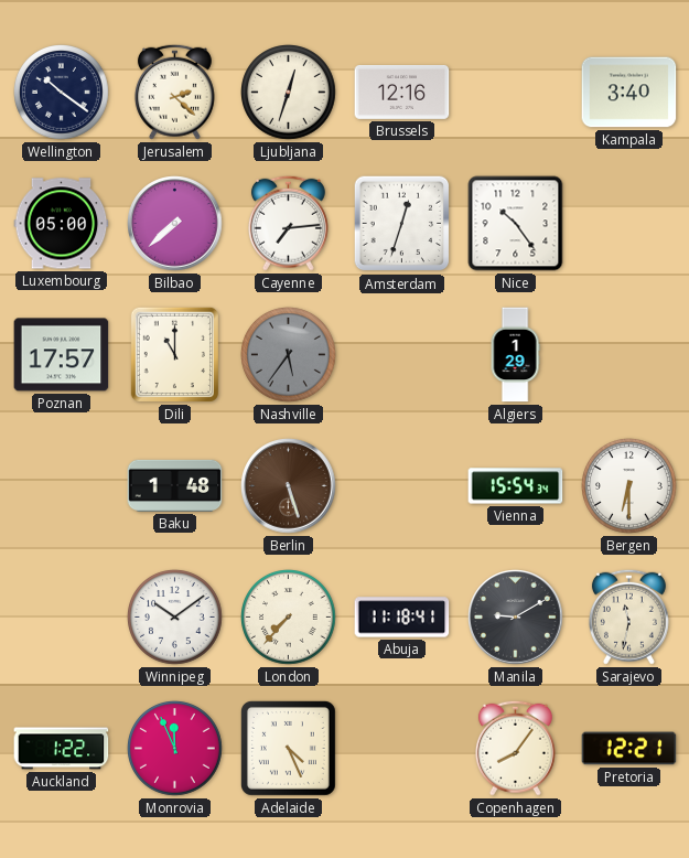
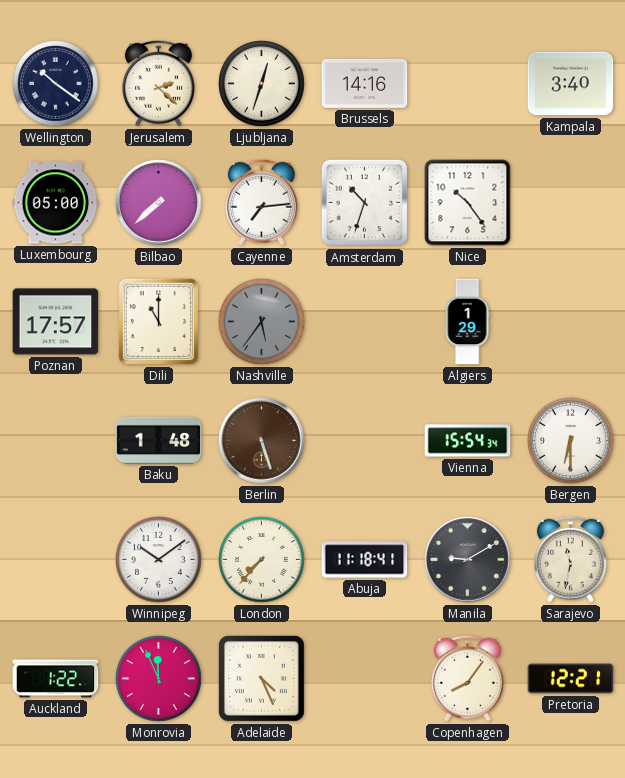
Brussels: 12:16 -> 14:16 (365, 83)
Amsterdam: 12:33 -> 10:33 (365, 203)
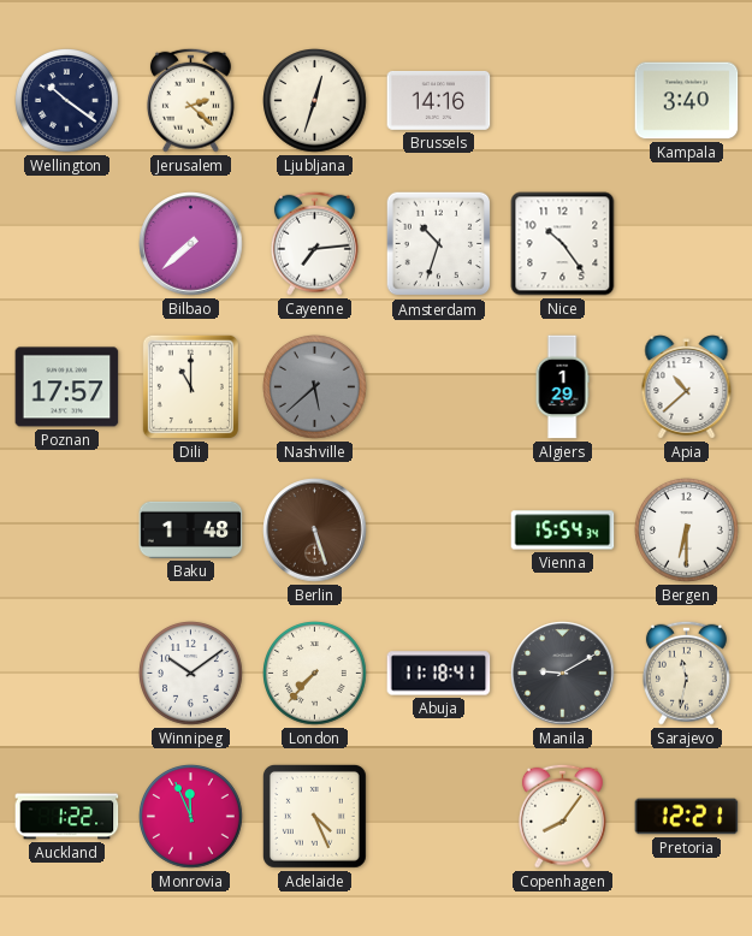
Luxembourg: 05:00 -> none (56, 203)
Nashville: 5:36 -> 5:38 (315, 387)
Apia: none -> 10:38 (687, 387)
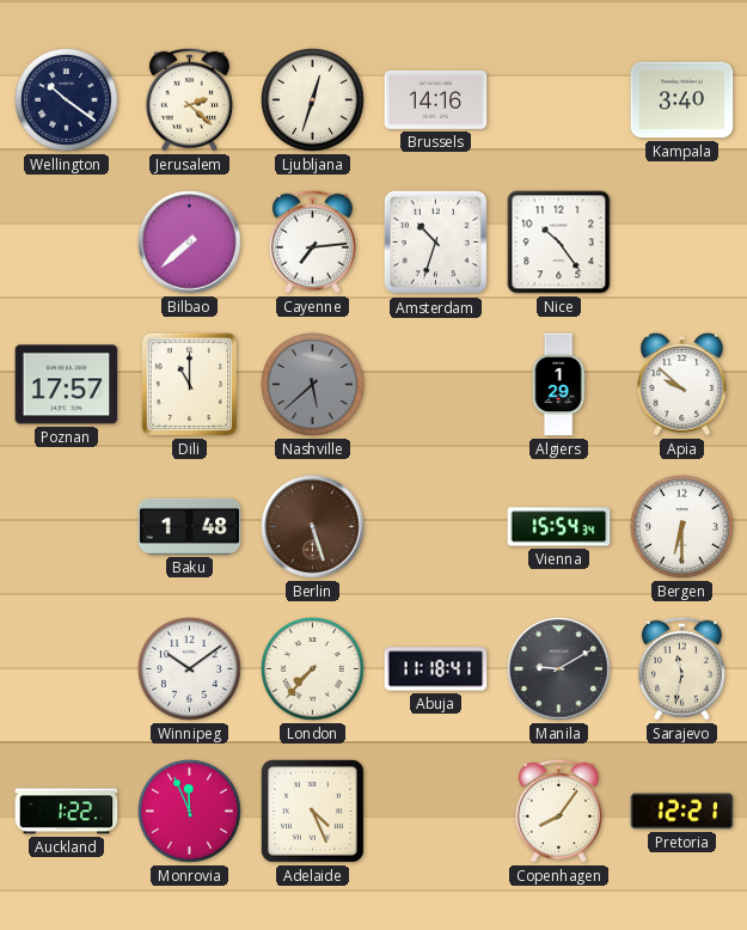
Apia: 10:38 -> 9:52 (682, 385)
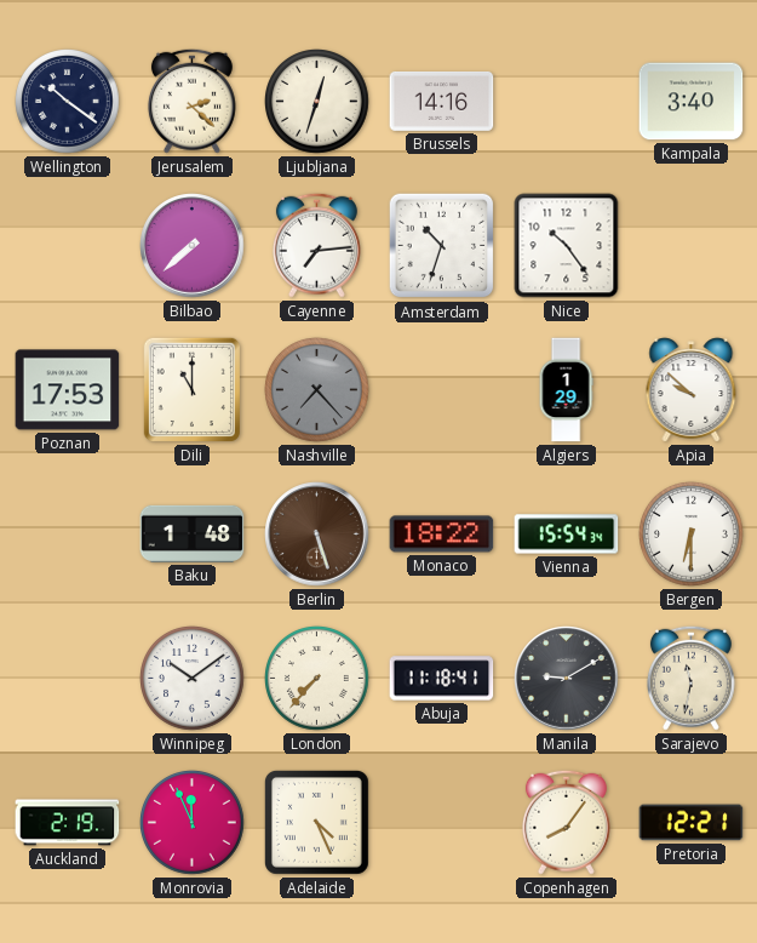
Poznan: 17:57 -> 17:53 (68, 390)
Nashville: 5:38 -> 7:23 (317, 390)
Monaco: none -> 18:22 (442, 535)
Auckland: 1:22 -> 2:19 (68, 823)
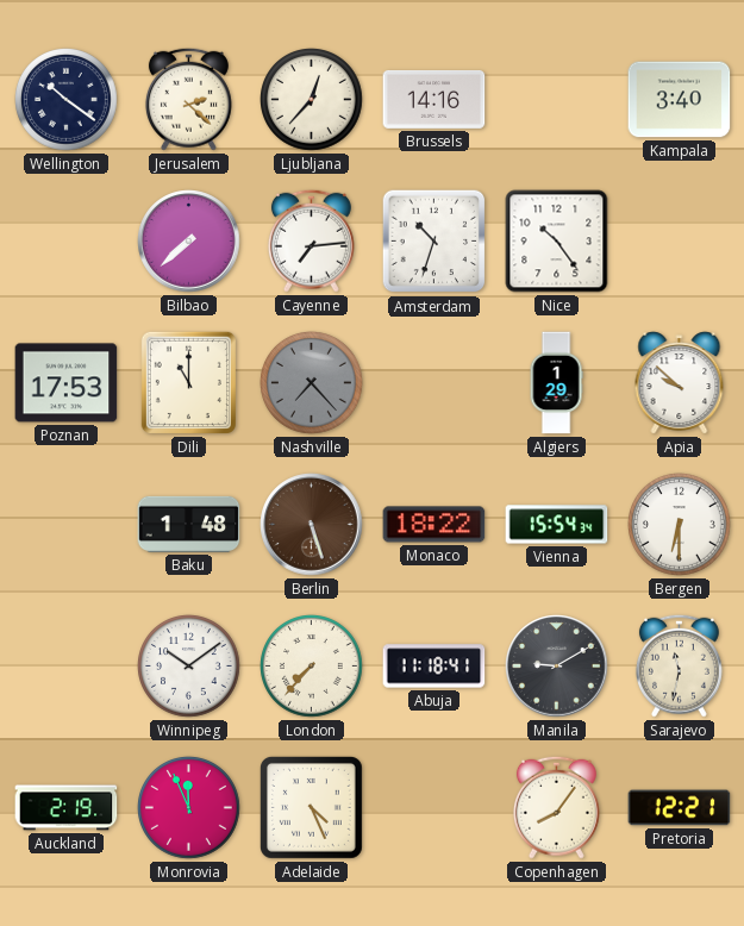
Ljubljana: 12:33 -> 12:37 (312, 100)
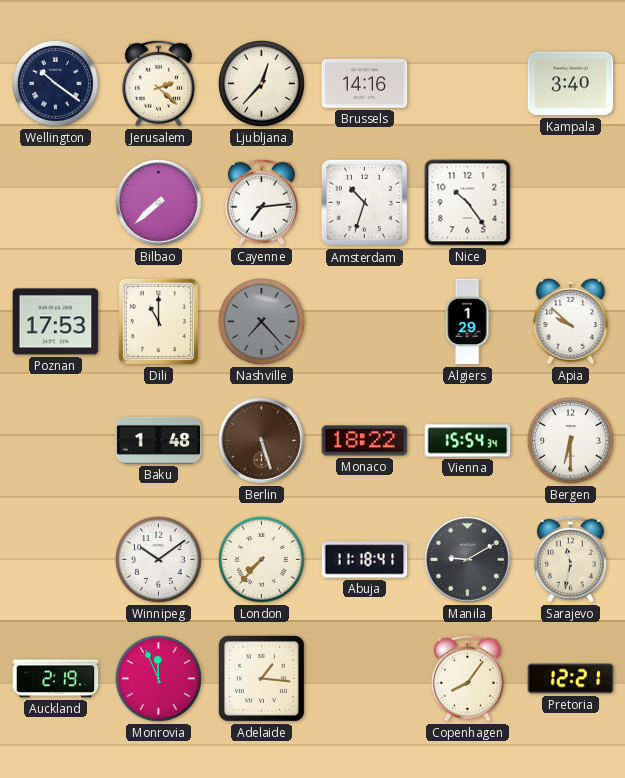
Adelaide: 4:26 -> 1:16 (261, 678)
